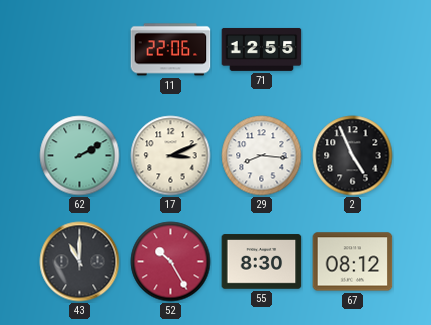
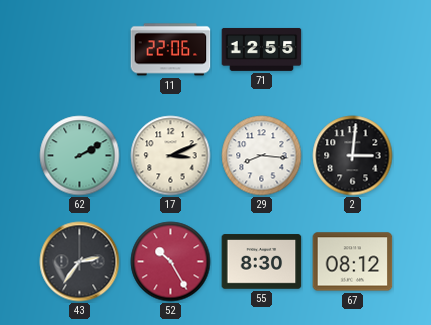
2: 4:56 -> 3:01 (353, 156)
43: 11:00 -> 2:36 (80, 262)
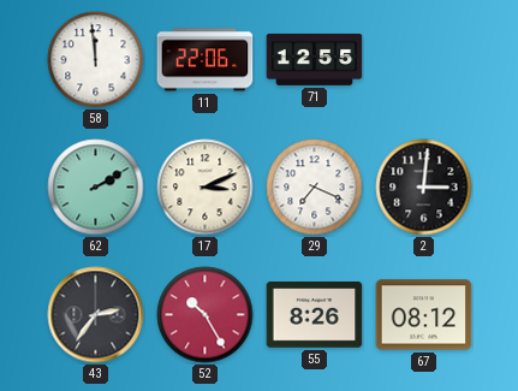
58: none -> 11:59 (96, 60)
29: 8:16 -> 7:19 (315, 188)
55: 8:30 -> 8:26 (315, 315)
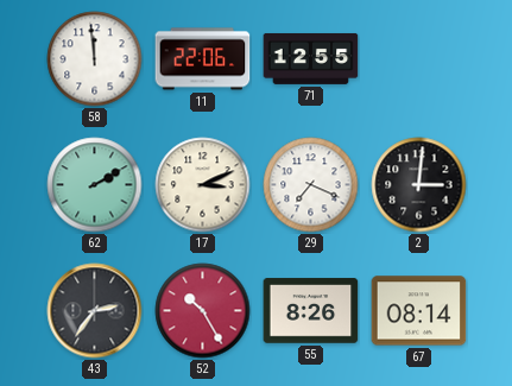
67: 08:12 -> 08:14 (419, 311)
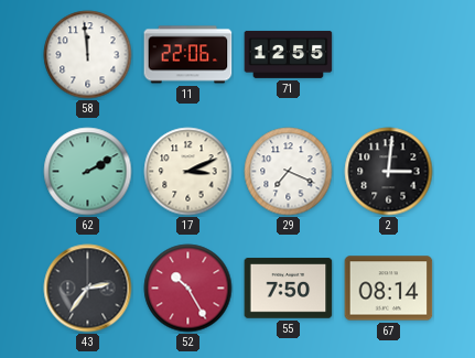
55: 8:26 -> 7:50 (289, 289)
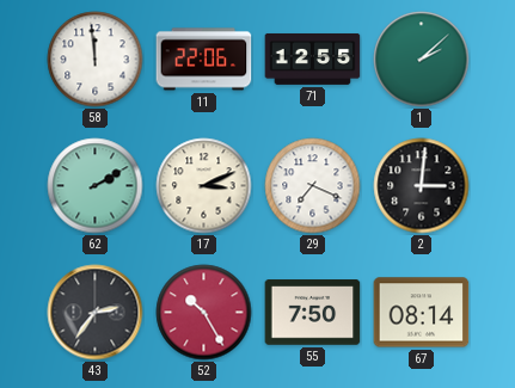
1: none -> 2:08 (422, 60)
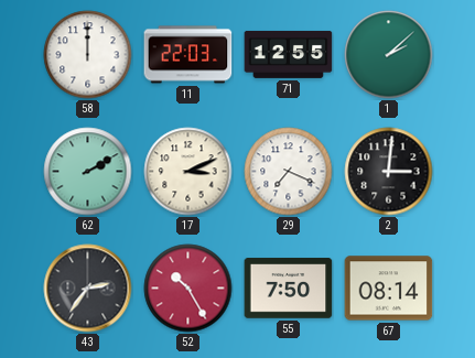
58: 11:59 -> 12:00 (88, 55)
11: 22:06 -> 22:03 (188, 55)
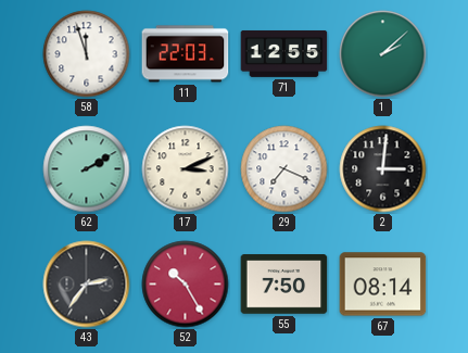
58: 12:00 -> 11:57 (87, 54)
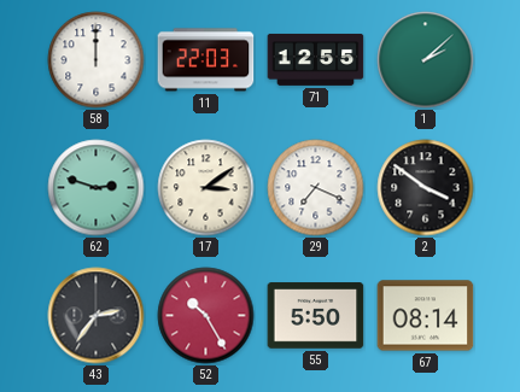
58: 11:57 -> 12:00 (97, 60)
62: 2:10 -> 2:48 (97, 188)
17: 3:11 -> 3:09 (206, 188)
2: 3:01 -> 3:51 (426, 188)
55: 7:50 -> 5:50 (316, 316)
